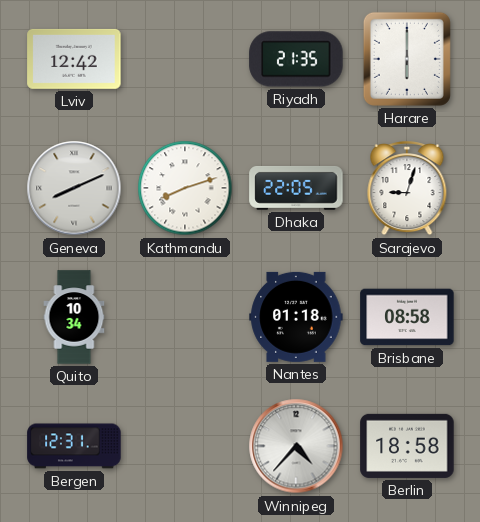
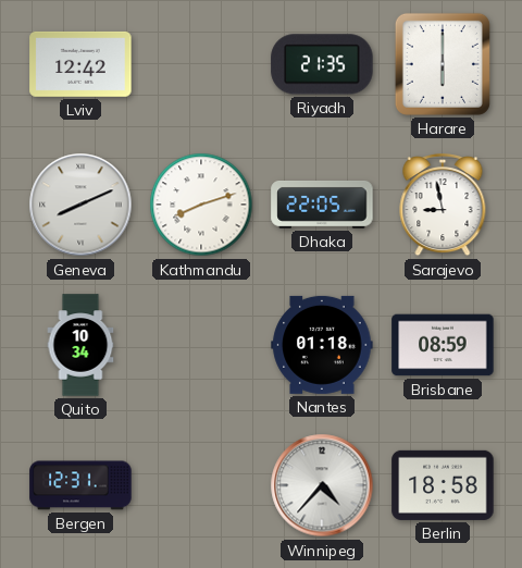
Sarajevo: 9:03 -> 8:58 (443, 206)
Brisbane: 08:58 -> 08:59 (443, 345)
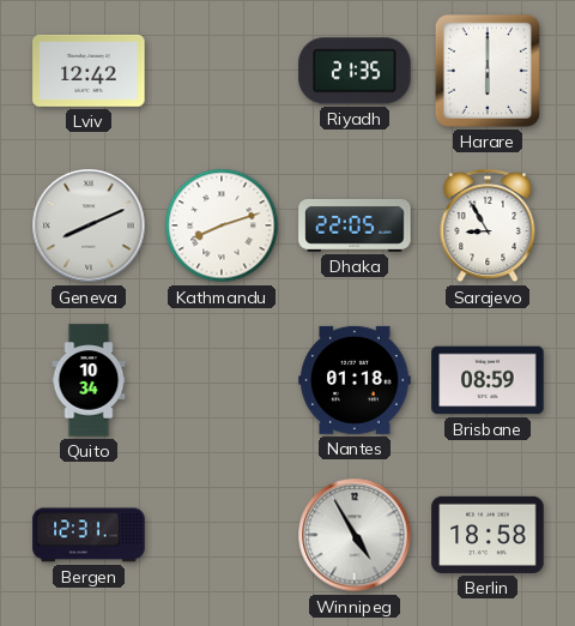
Sarajevo: 8:58 -> 8:55 (488, 227)
Winnipeg: 4:37 -> 4:55 (355, 535)
